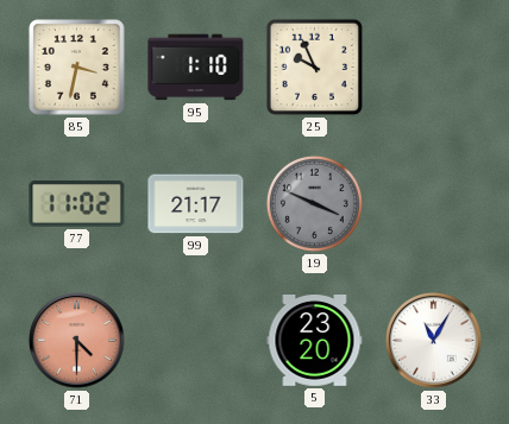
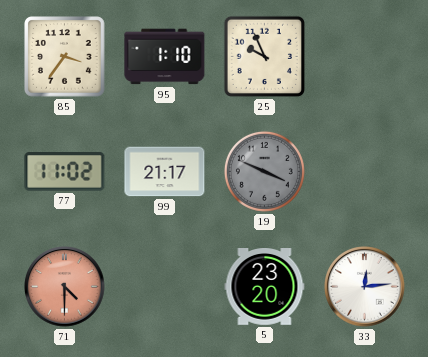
85: 3:32 -> 3:36 (65, 57)
33: 11:05 -> 12:14 (365, 287)
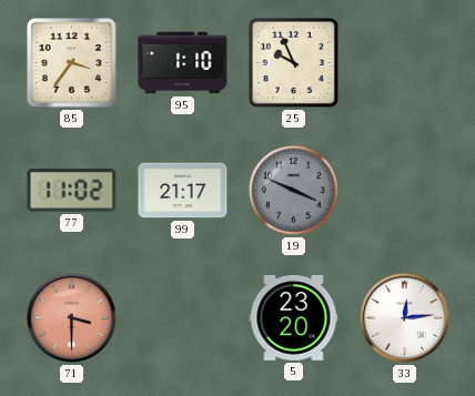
71: 4:30 -> 3:30 (72, 318)
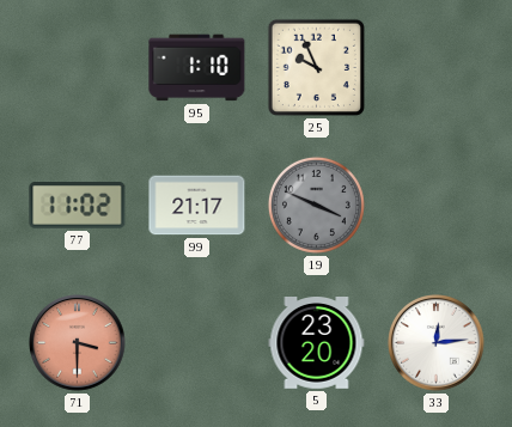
85: 3:36 -> none (72, 63)
